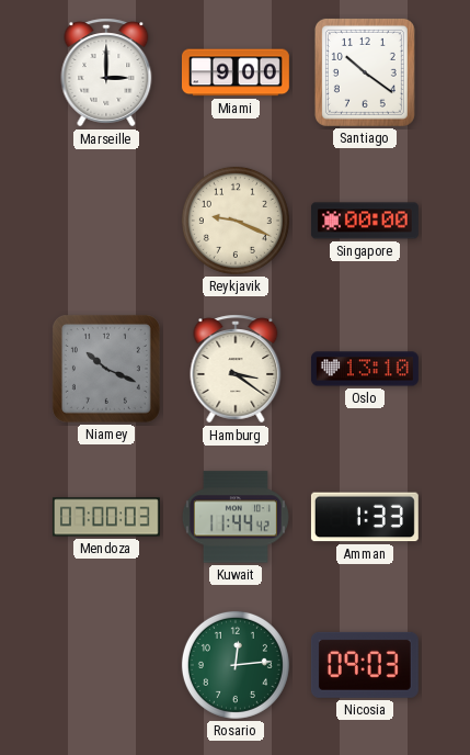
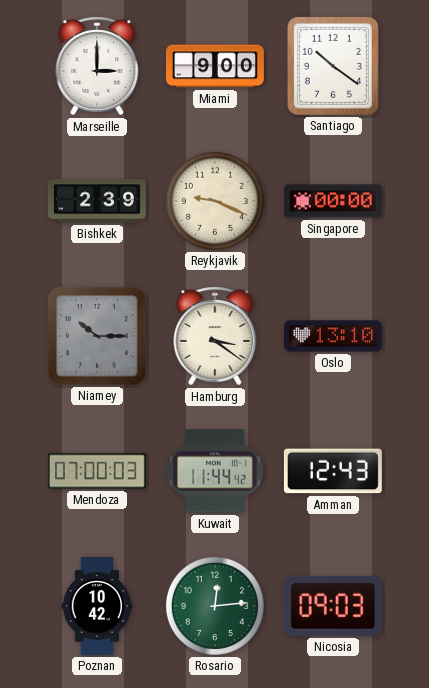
Bishkek: none -> 2:39 (97, 201)
Niamey: 10:19 -> 10:15 (97, 336)
Amman: 1:33 -> 12:43 (333, 471)
Poznan: none -> 10:42 (97, 606)
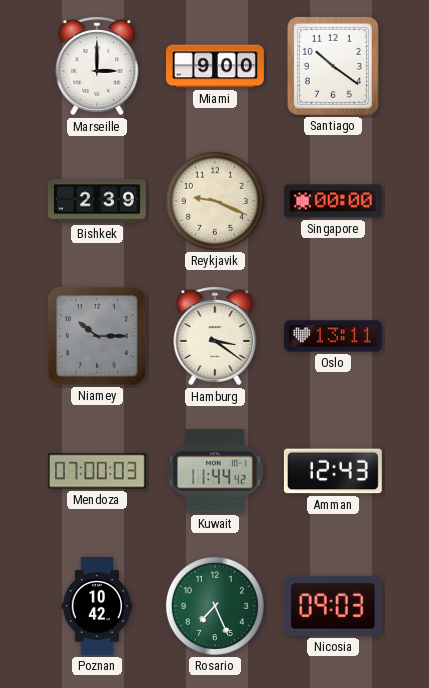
Oslo: 13:10 -> 13:11 (333, 336)
Rosario: 12:14 -> 7:26 (215, 606)
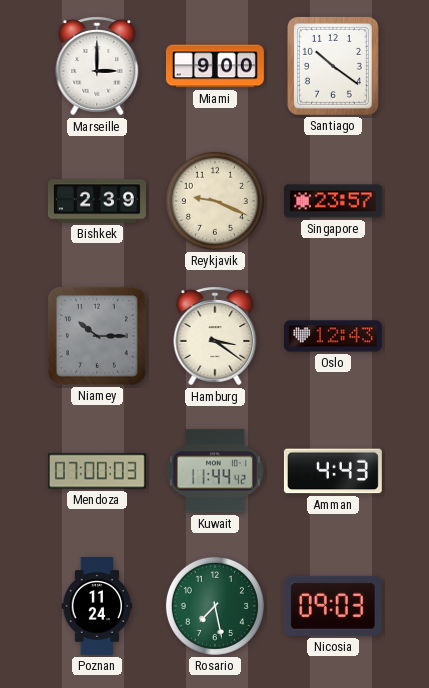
Singapore: 00:00 -> 23:57 (333, 201)
Oslo: 13:11 -> 12:43 (333, 336)
Amman: 12:43 -> 4:43 (333, 471)
Poznan: 10:42 -> 11:24 (97, 606)
Rosario: 7:26 -> 7:28 (215, 606)
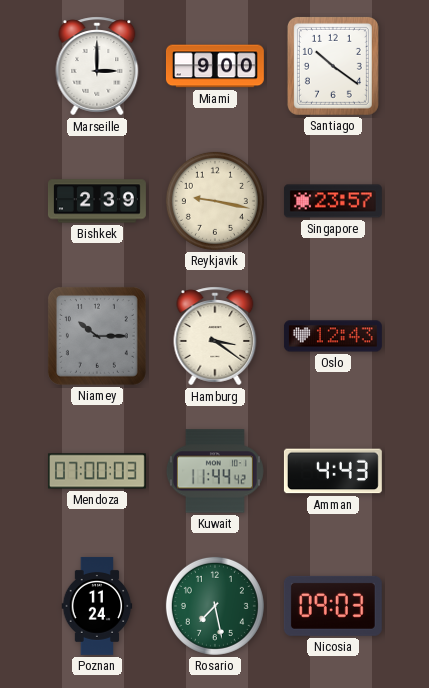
Reykjavik: 9:19 -> 9:17 (215, 201)
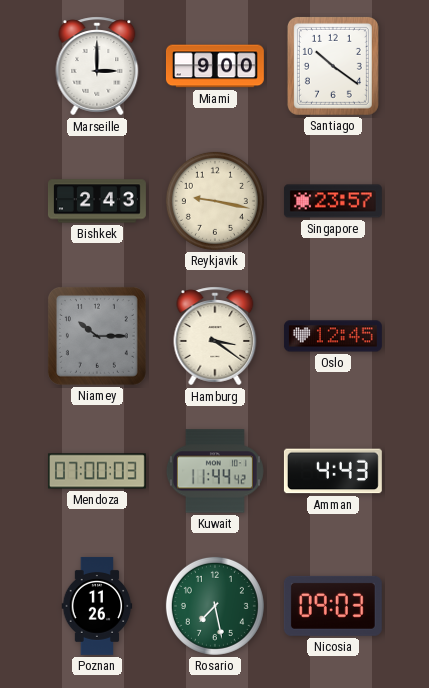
Bishkek: 2:39 -> 2:43 (97, 201)
Oslo: 12:43 -> 12:45 (333, 336)
Poznan: 11:24 -> 11:26 (97, 606)
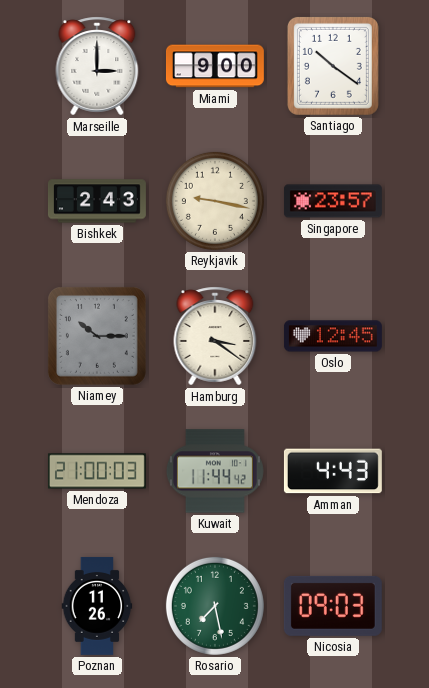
Mendoza: 07:00 -> 21:00 (97, 471)
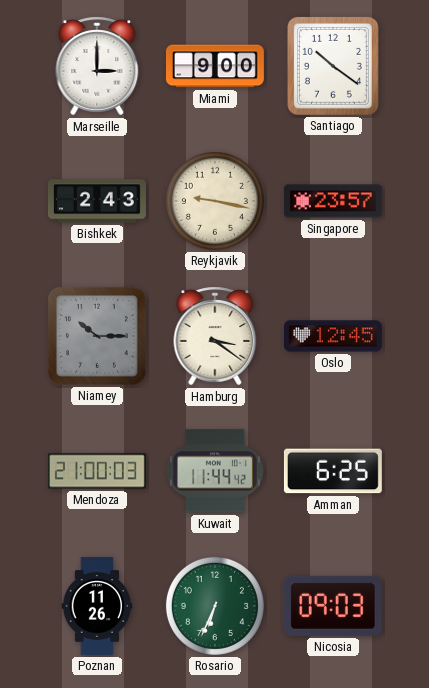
Amman: 4:43 -> 6:25 (333, 471)
Rosario: 7:28 -> 6:34 (215, 606)
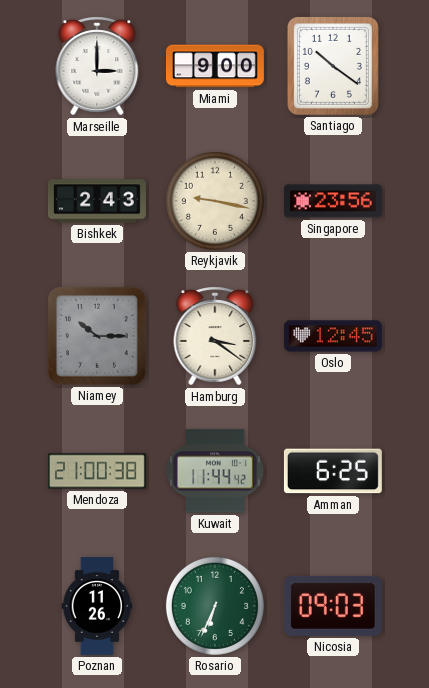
Singapore: 23:57 -> 23:56 (333, 201)
Mendoza: 21:00:03 -> 21:00:38 (97, 471)
